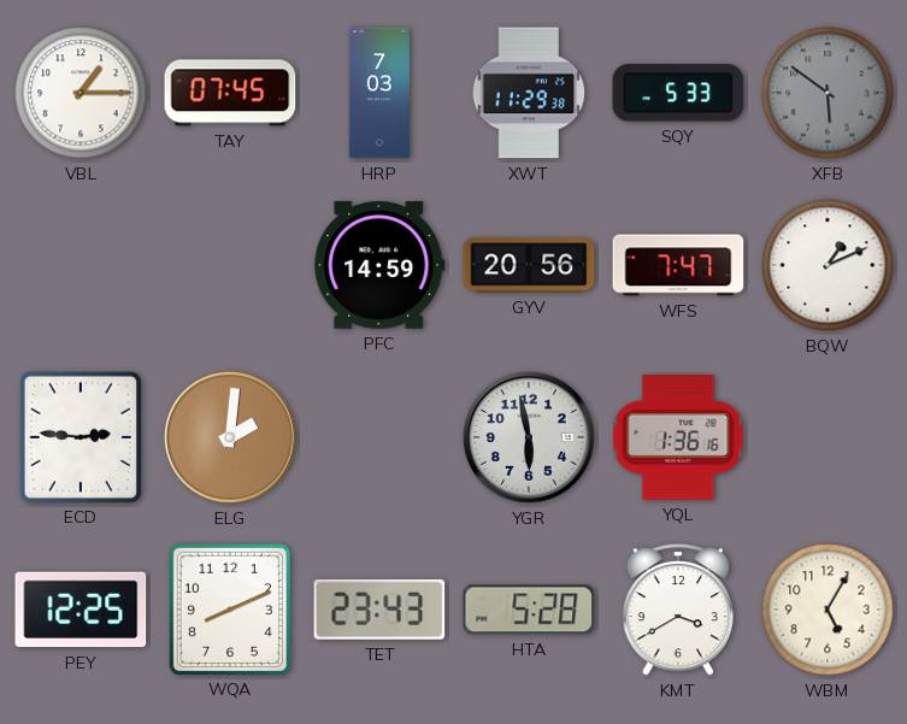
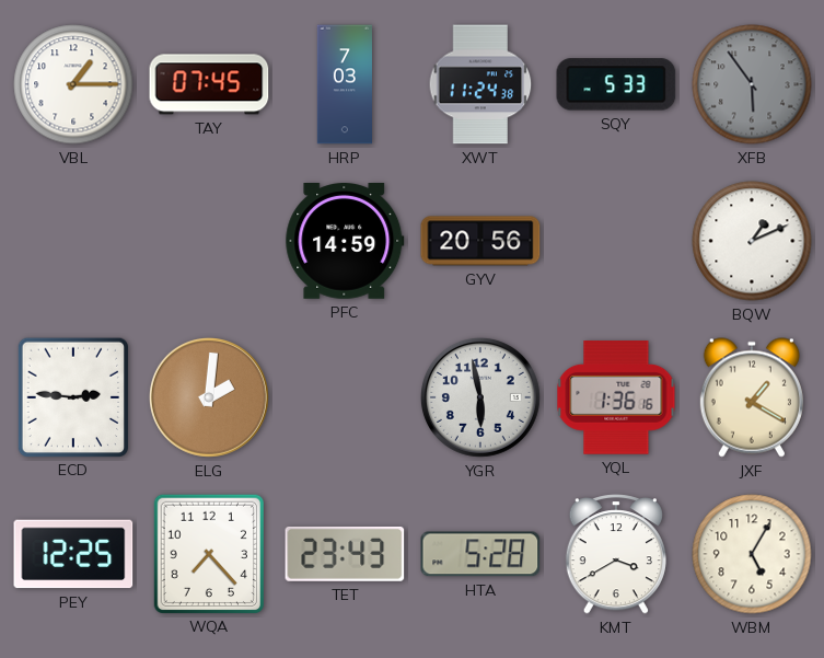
XWT: 11:29 -> 11:24 (480, 84)
XFB: 5:51 -> 5:54 (752, 84)
WFS: 7:47 -> none (678, 265)
JXF: none -> 1:20 (752, 397)
WQA: 8:11 -> 7:23 (208, 553)
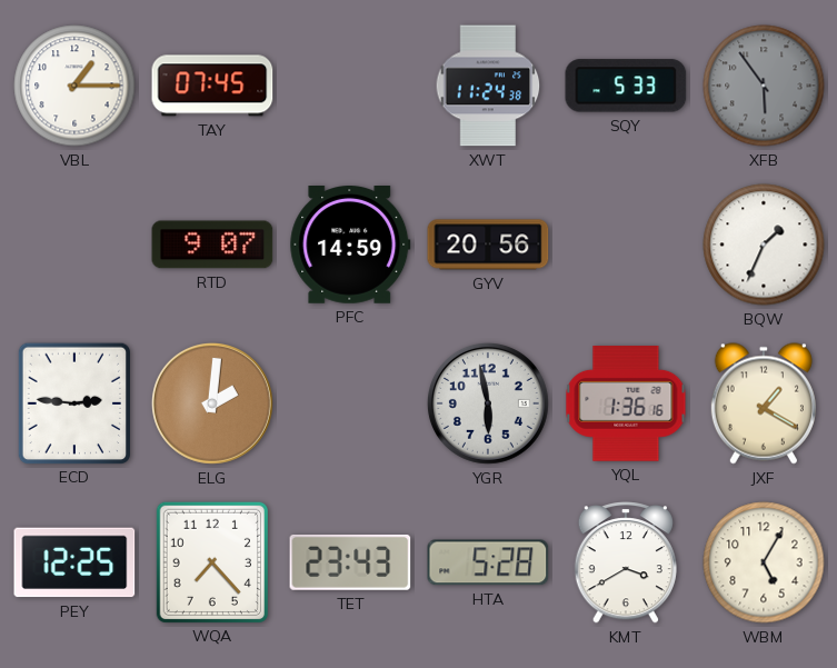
HRP: 7:03 -> none (344, 84)
RTD: none -> 9:07 (212, 245)
BQW: 1:11 -> 1:34 (764, 245)
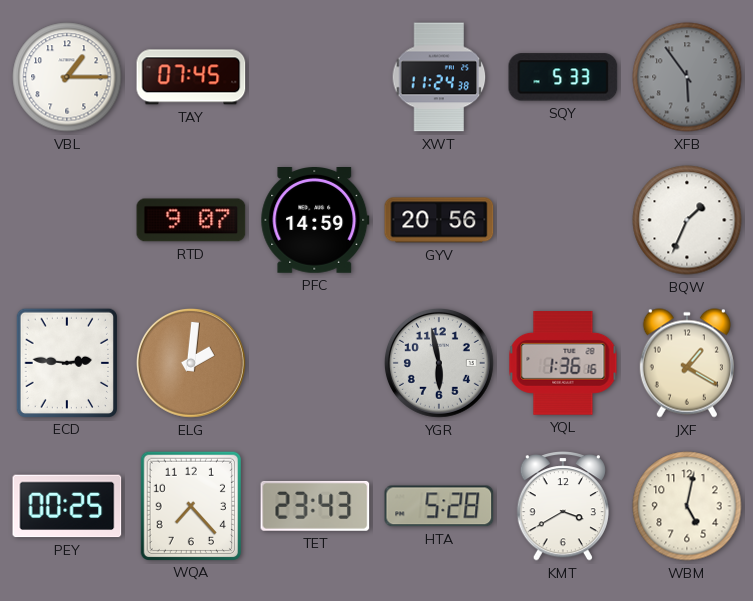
PEY: 12:25 -> 00:25 (67, 506)
WBM: 5:05 -> 5:02 (687, 506)
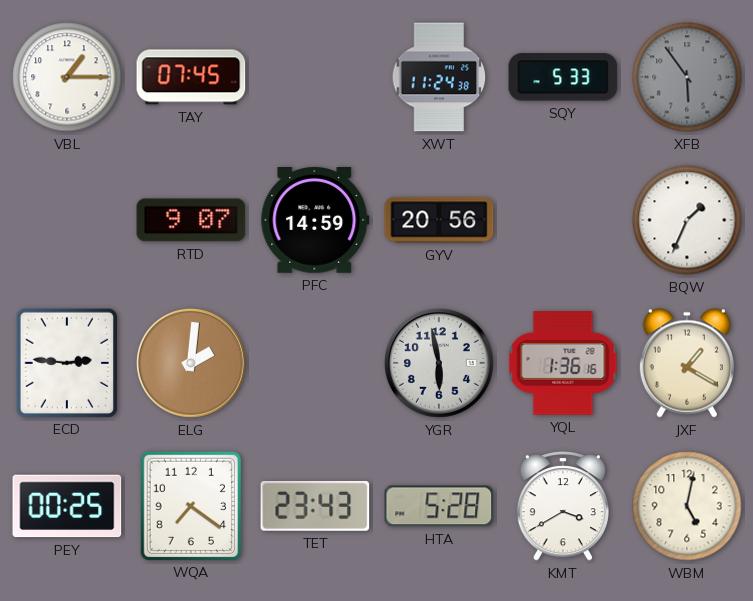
WQA: 7:23 -> 7:21 (190, 505)
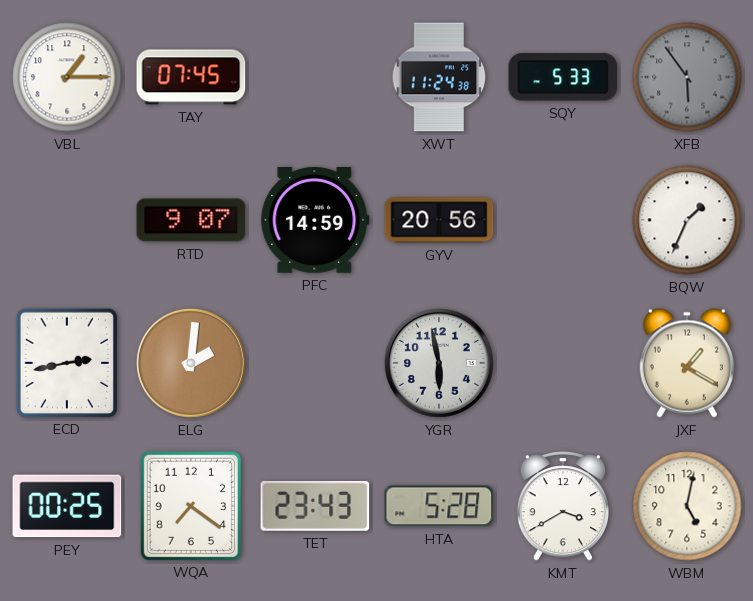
ECD: 2:46 -> 2:43 (66, 362)
YQL: 1:36 -> none (563, 364)
